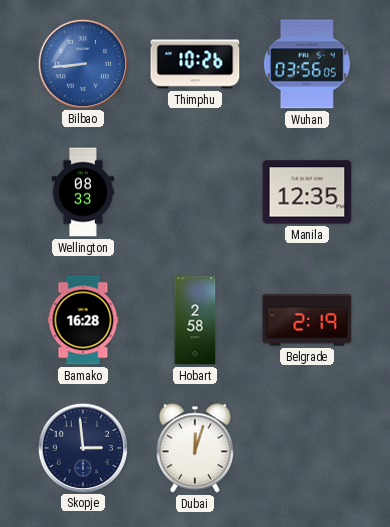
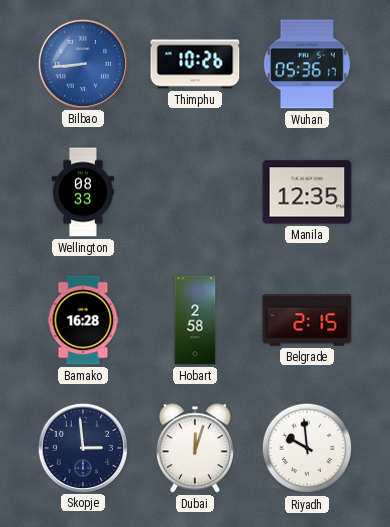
Wuhan: 03:56 -> 05:36 (307, 64)
Belgrade: 2:19 -> 2:15 (307, 320)
Riyadh: none -> 9:59 (307, 448)
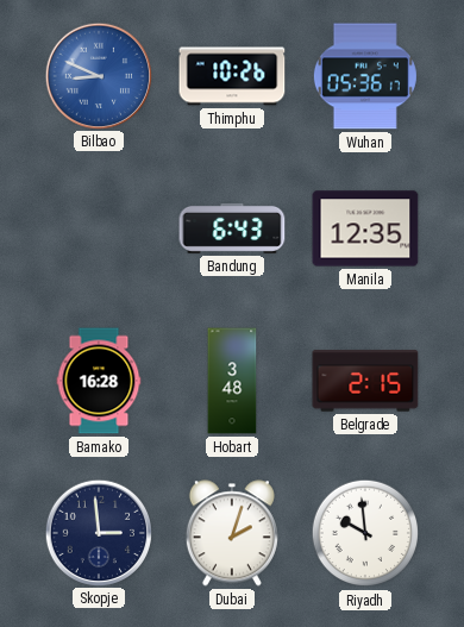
Bilbao: 8:44 -> 8:49 (98, 75)
Wellington: 08:33 -> none (83, 192)
Bandung: none -> 6:43 (232, 228)
Hobart: 2:58 -> 3:48 (232, 381)
Dubai: 12:03 -> 2:03 (232, 533)
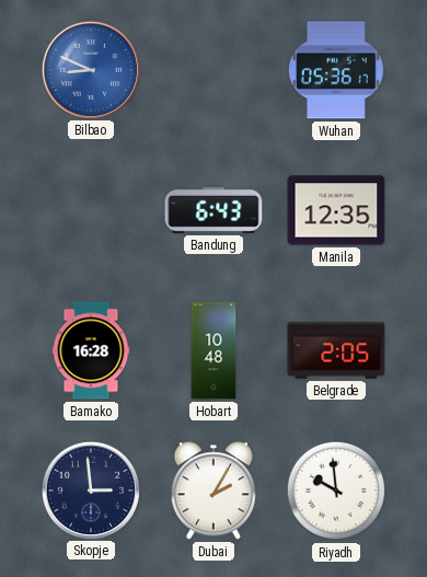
Thimphu: 10:26 -> none (232, 76)
Hobart: 3:48 -> 10:48 (214, 350)
Belgrade: 2:15 -> 2:05 (336, 350)
Dubai: 2:03 -> 2:05 (214, 491)
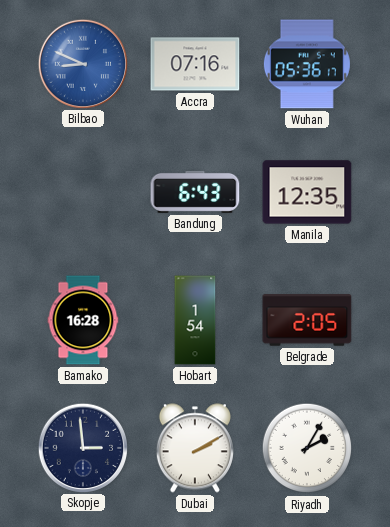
Accra: none -> 07:16 (195, 64)
Hobart: 10:48 -> 1:54 (195, 320)
Dubai: 2:05 -> 2:10 (195, 448)
Riyadh: 9:59 -> 2:05 (307, 448)
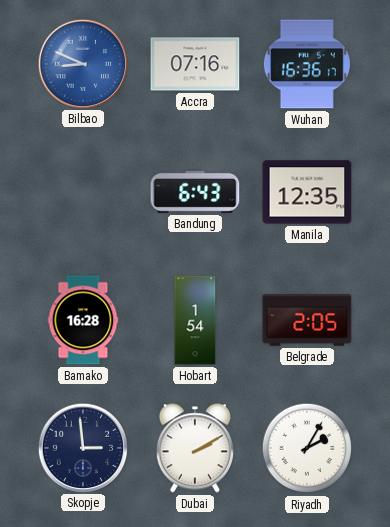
Wuhan: 05:36 -> 16:36 (307, 64)
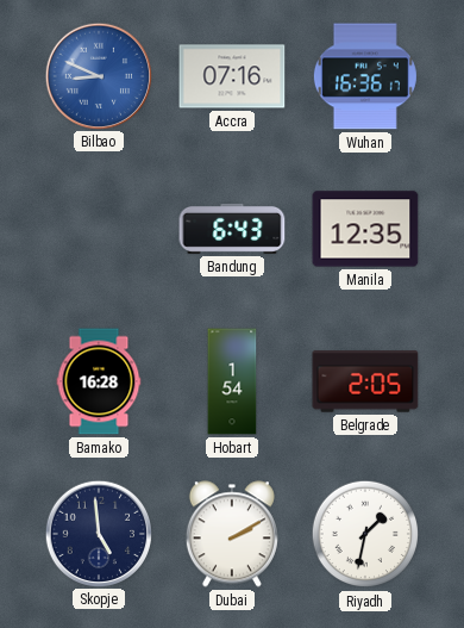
Skopje: 2:59 -> 4:59 (98, 533)
Riyadh: 2:05 -> 1:32 (365, 534)
